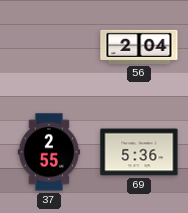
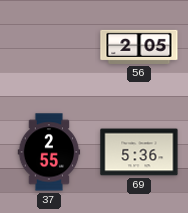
56: 2:04 -> 2:05 (139, 47)
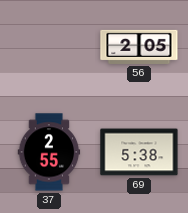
69: 5:36 -> 5:38 (139, 152)
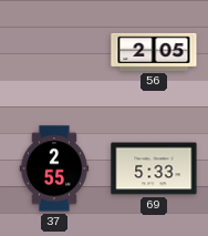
69: 5:38 -> 5:33 (154, 168)
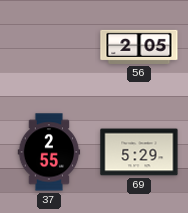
69: 5:33 -> 5:29 (139, 152)
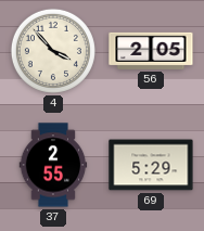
4: none -> 3:53 (53, 51)
